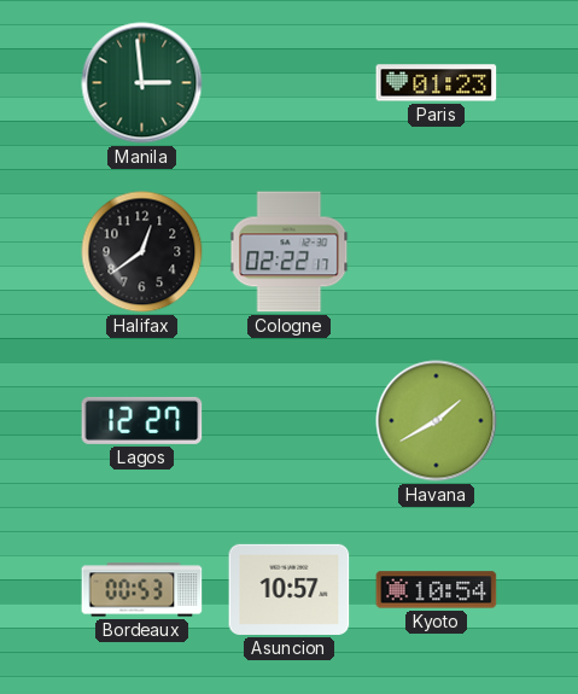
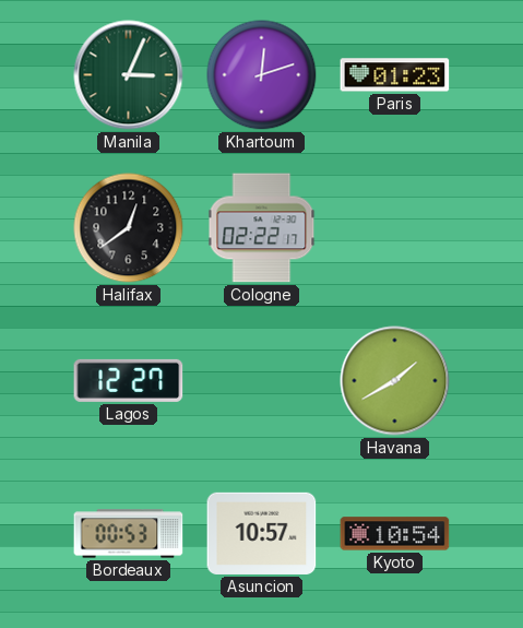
Manila: 2:59 -> 3:04 (129, 75)
Khartoum: none -> 12:12 (262, 75)
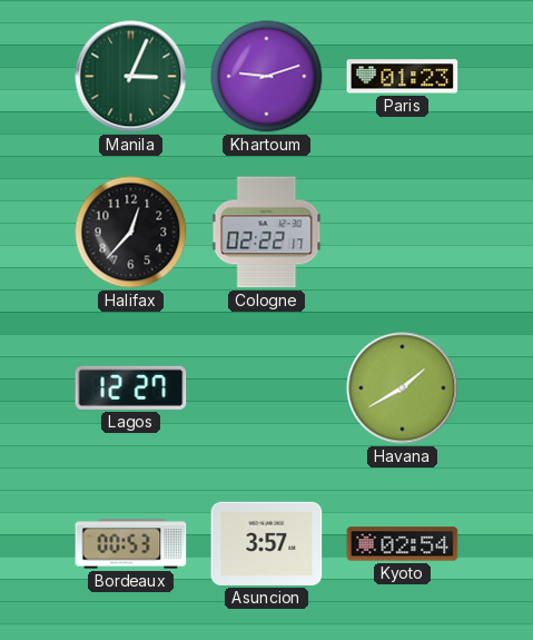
Khartoum: 12:12 -> 9:12 (267, 77)
Halifax: 12:39 -> 12:37 (131, 233)
Asuncion: 10:57 -> 3:57 (267, 543)
Kyoto: 10:54 -> 02:54 (403, 544)
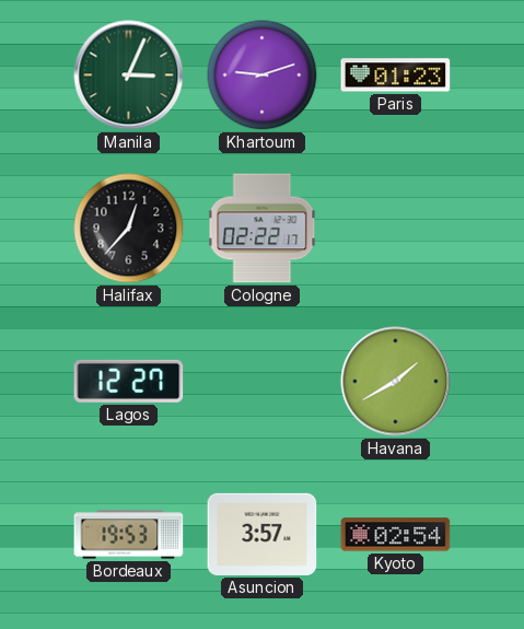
Bordeaux: 00:53 -> 19:53 (129, 535)
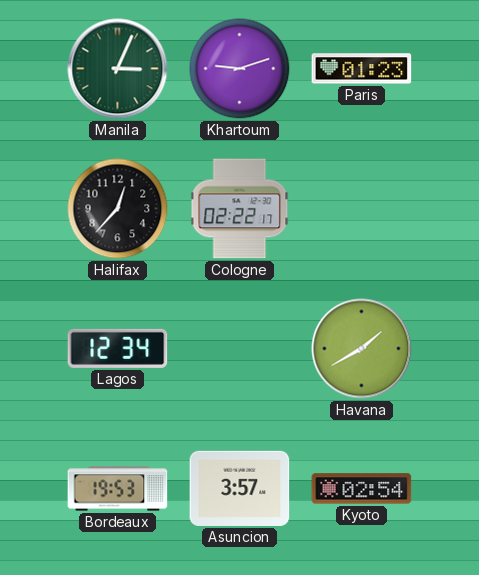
Lagos: 12:27 -> 12:34 (118, 348)
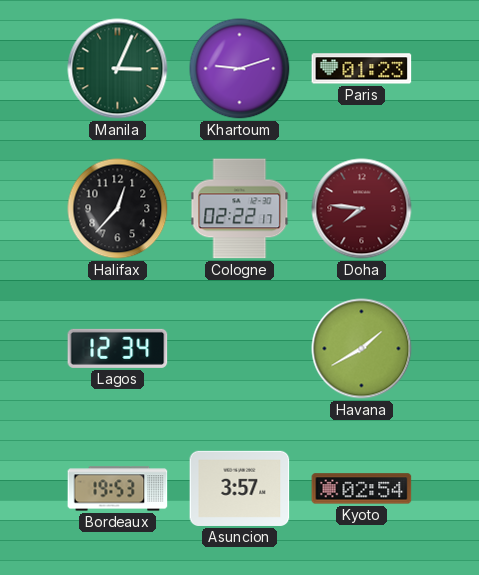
Doha: none -> 7:46 (362, 209)
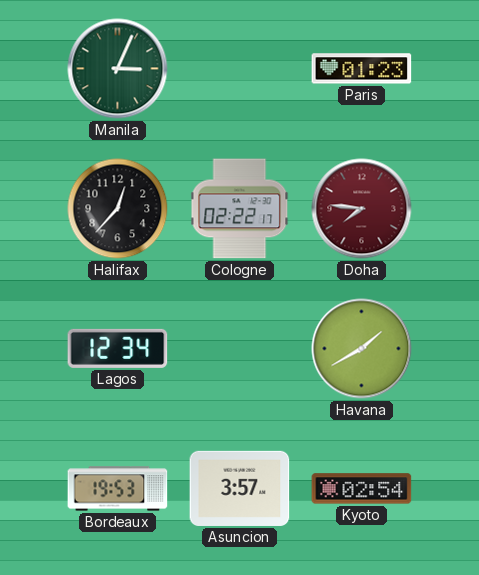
Khartoum: 9:12 -> none (240, 69)
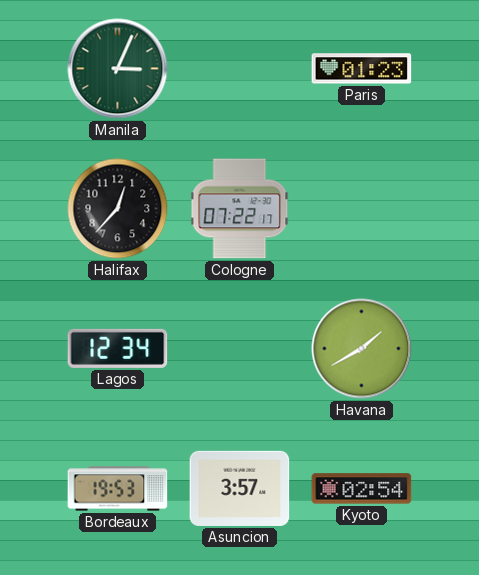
Cologne: 02:22 -> 07:22 (240, 209)
Doha: 7:46 -> none (362, 209)
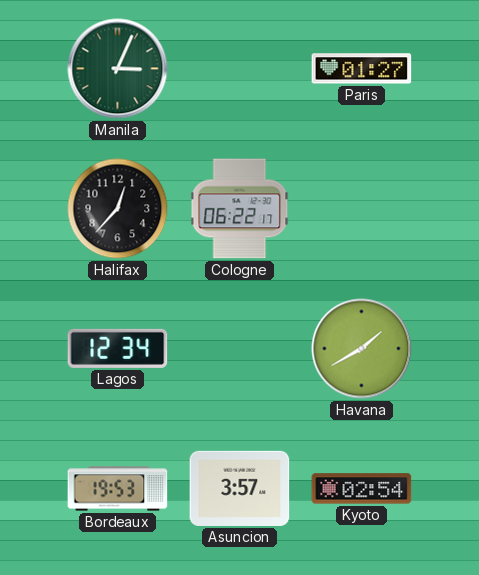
Paris: 01:23 -> 01:27 (362, 69)
Cologne: 07:22 -> 06:22 (240, 209)
